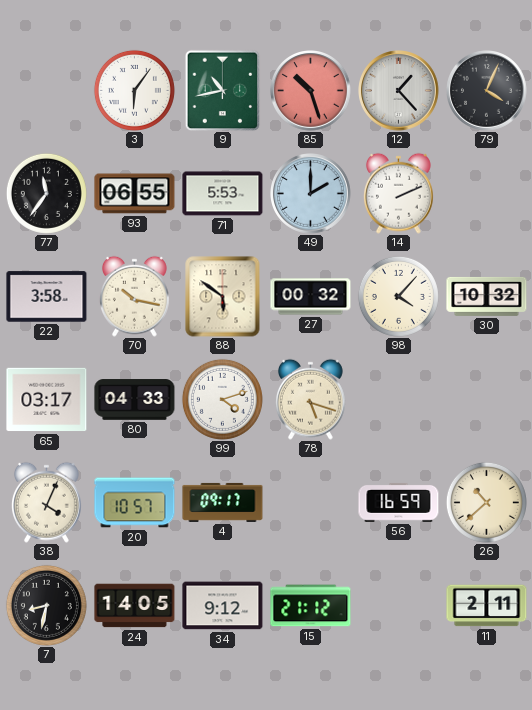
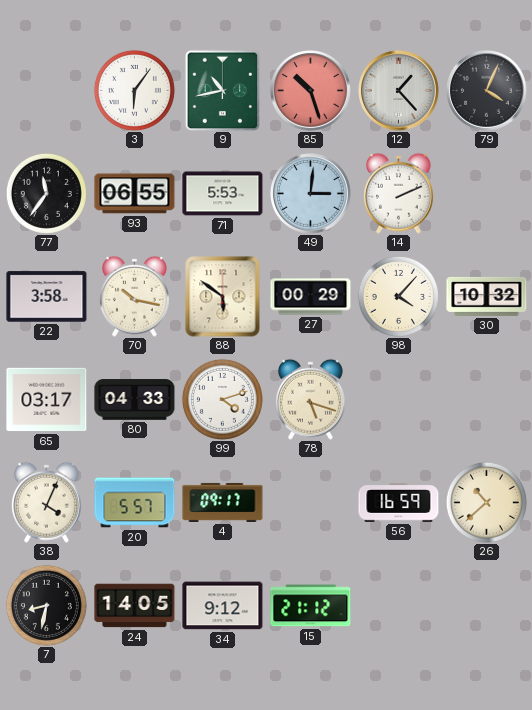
49: 2:00 -> 3:01 (311, 194)
27: 00:32 -> 00:29 (311, 297)
20: 10:57 -> 5:57 (135, 503)
11: 2:11 -> none (487, 606)
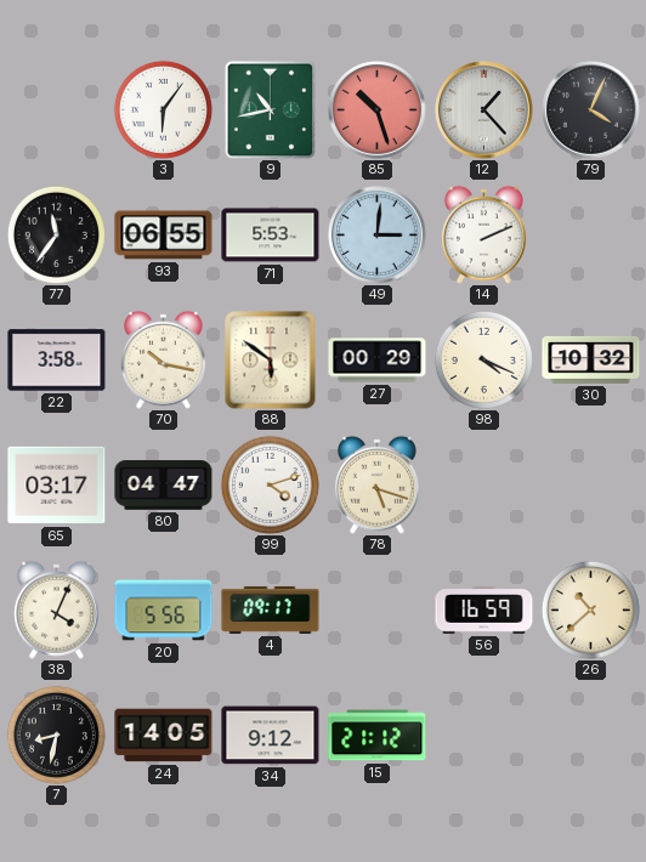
98: 4:07 -> 4:19 (483, 359)
80: 04:33 -> 04:47 (164, 486)
20: 5:57 -> 5:56 (164, 611)
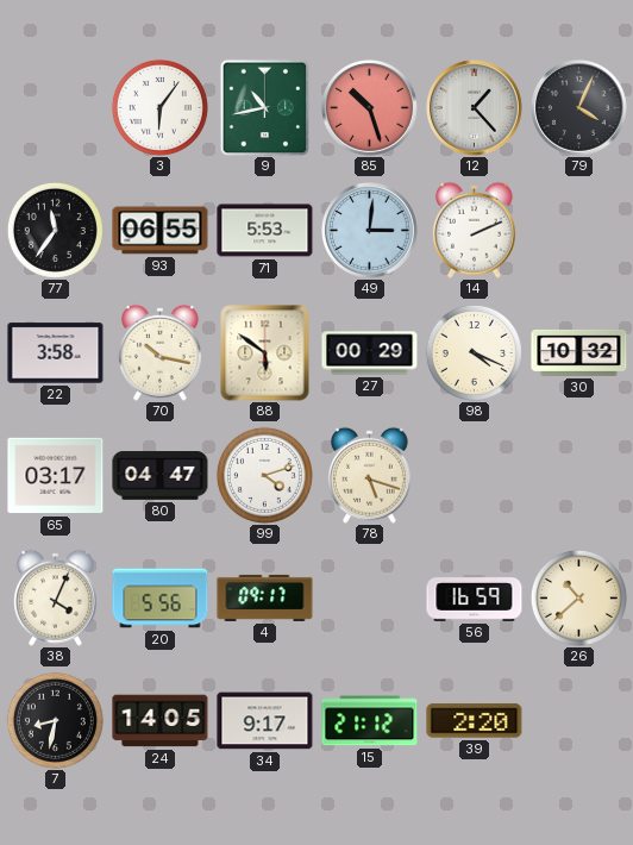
34: 9:12 -> 9:17 (265, 721)
39: none -> 2:20 (475, 721)
